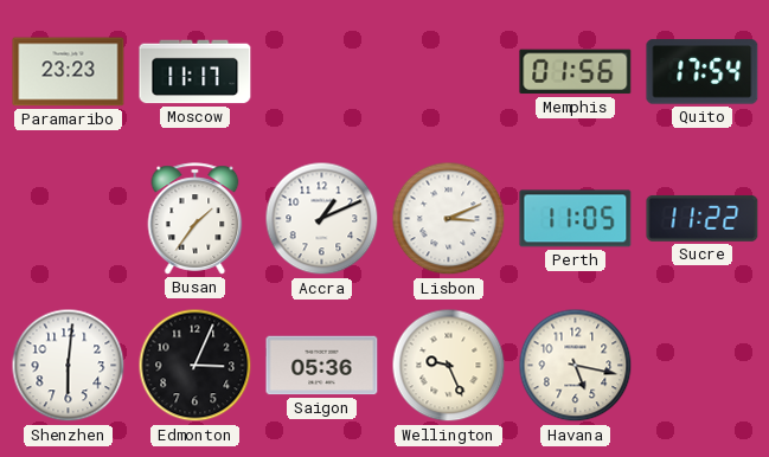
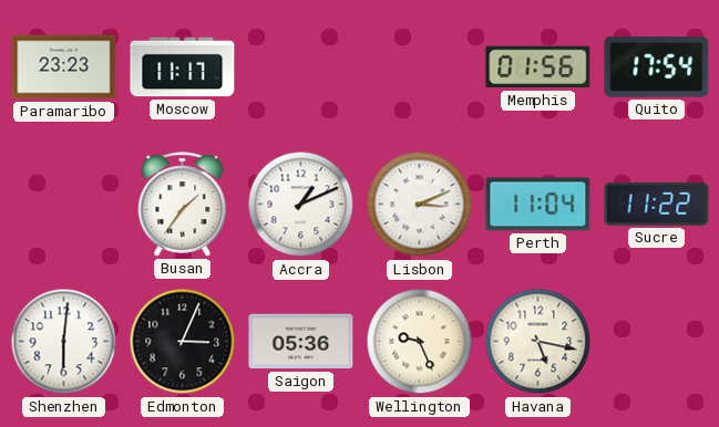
Perth: 11:05 -> 11:04 (538, 205)
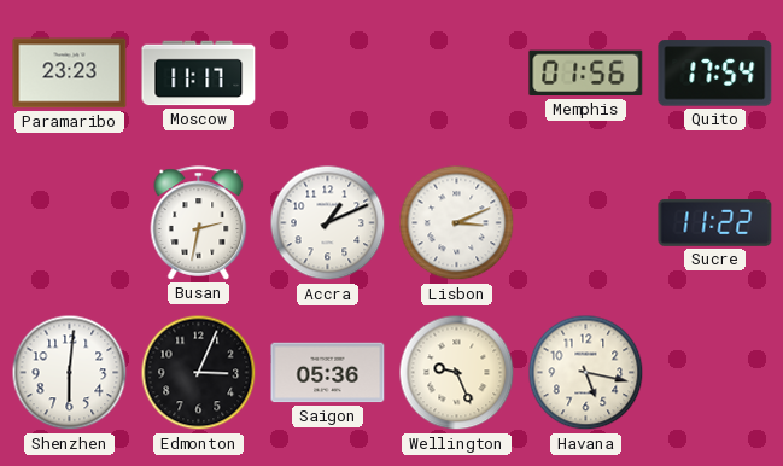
Busan: 1:36 -> 2:32 (199, 223)
Perth: 11:04 -> none (538, 205)
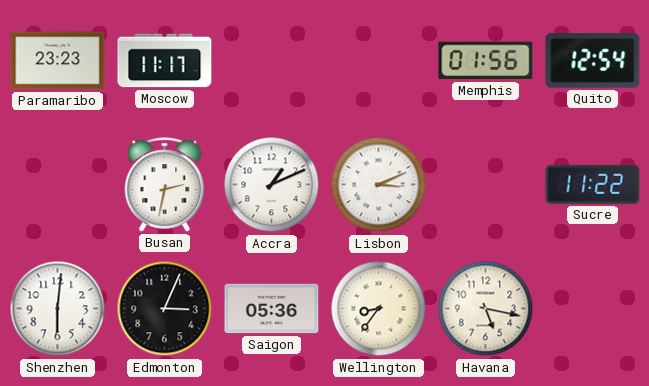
Quito: 17:54 -> 12:54 (593, 61)
Wellington: 9:26 -> 8:36 (379, 309)
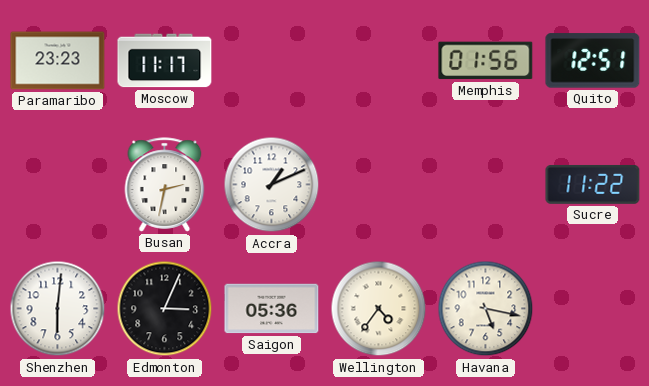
Quito: 12:54 -> 12:51 (593, 61)
Lisbon: 3:11 -> none (379, 185)
Wellington: 8:36 -> 4:36 (379, 309)
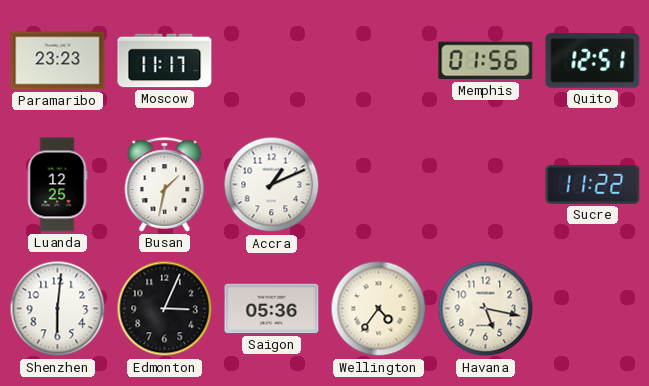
Luanda: none -> 12:25 (57, 185)
Busan: 2:32 -> 1:32 (165, 185)
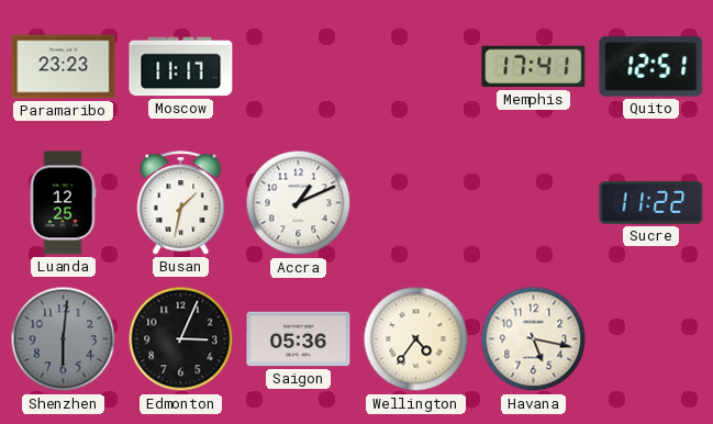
Memphis: 01:56 -> 17:41 (534, 67)
Shenzhen dial: white -> grey (64, 339)
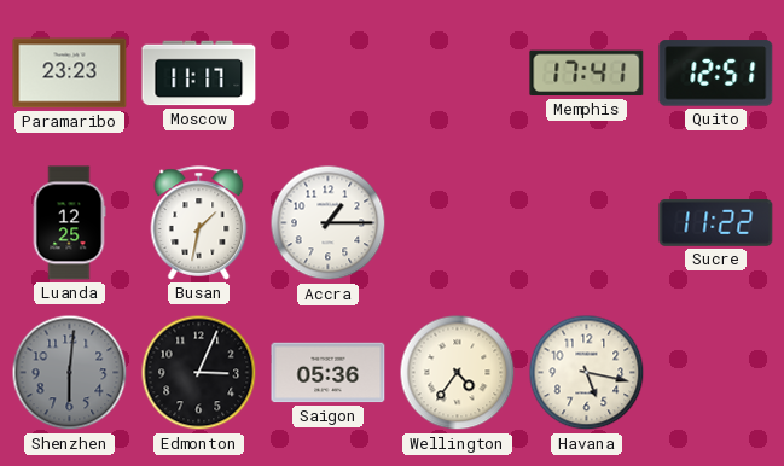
Accra: 1:11 -> 1:15 (329, 223)
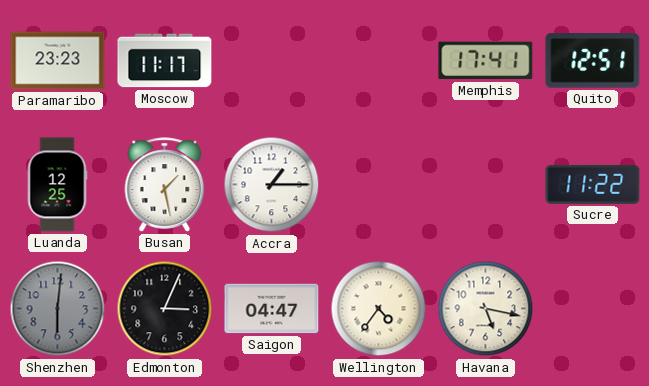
Busan: 1:32 -> 1:28 (165, 185)
Saigon: 05:36 -> 04:47 (272, 309)
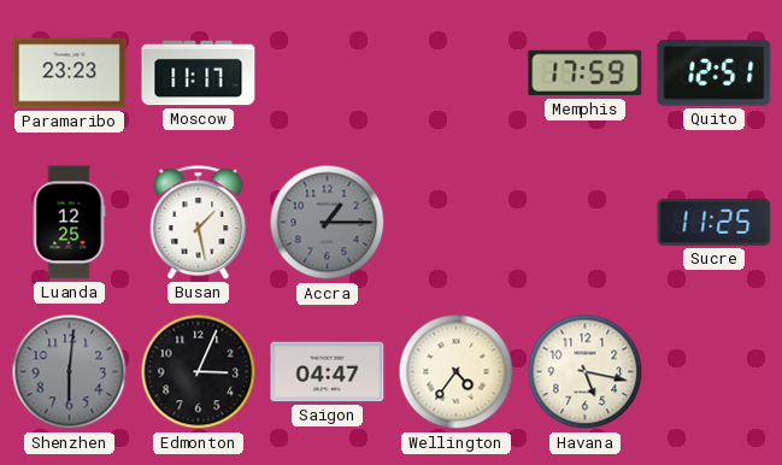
Memphis: 17:41 -> 17:59 (586, 73)
Accra dial: white -> grey (328, 223)
Sucre: 11:22 -> 11:25 (715, 222)
